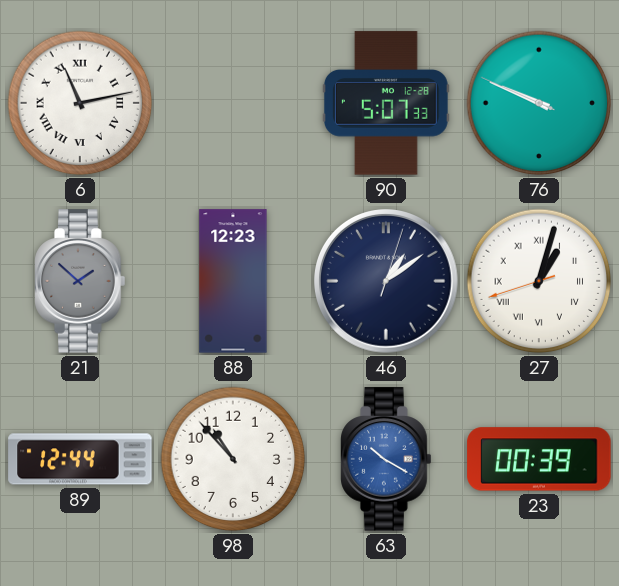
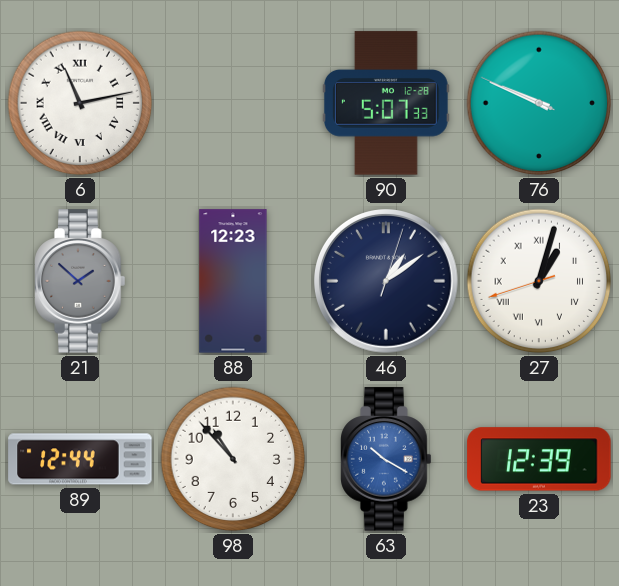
23: 00:39 -> 12:39 (539, 459)
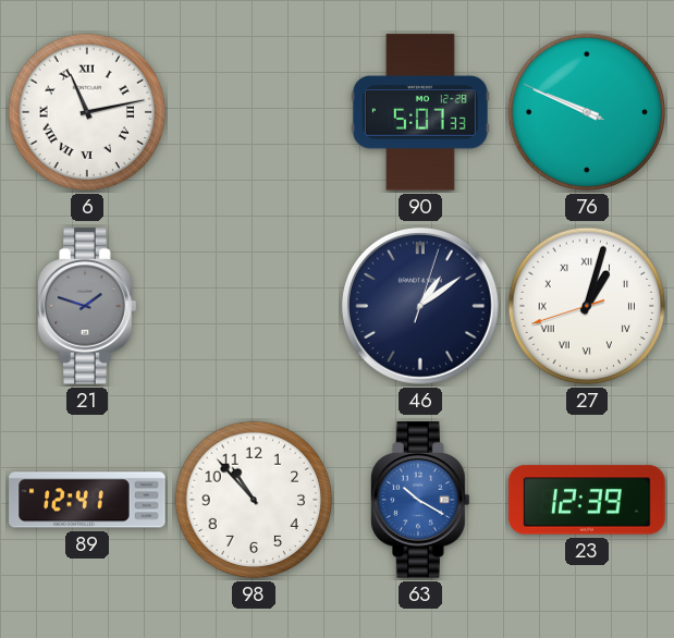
21: 1:52 -> 1:48 (87, 306)
88: 12:23 -> none (233, 281)
89: 12:44 -> 12:41 (87, 500)
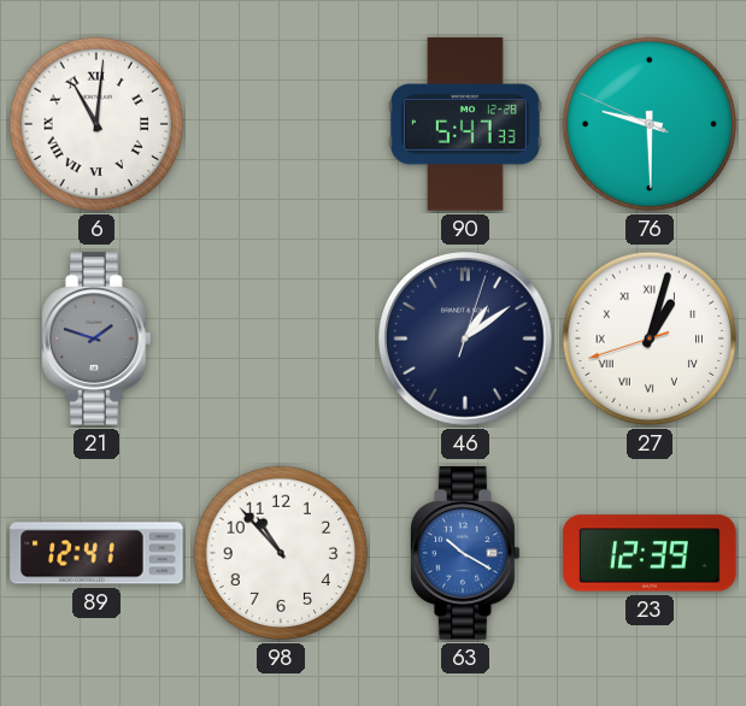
6: 11:13 -> 11:01 (96, 124)
90: 5:07 -> 5:47 (465, 124)
76: 9:48 -> 9:29 (650, 124)
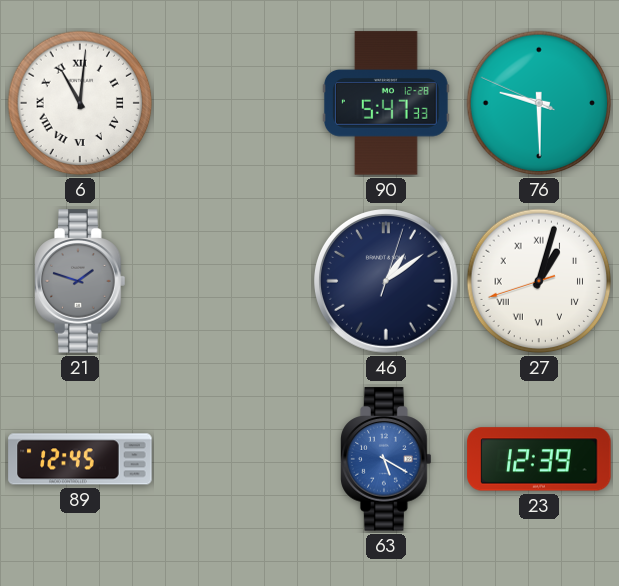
89: 12:41 -> 12:45 (80, 459)
98: 10:53 -> none (281, 553)
63: 10:20 -> 5:20 (386, 459)
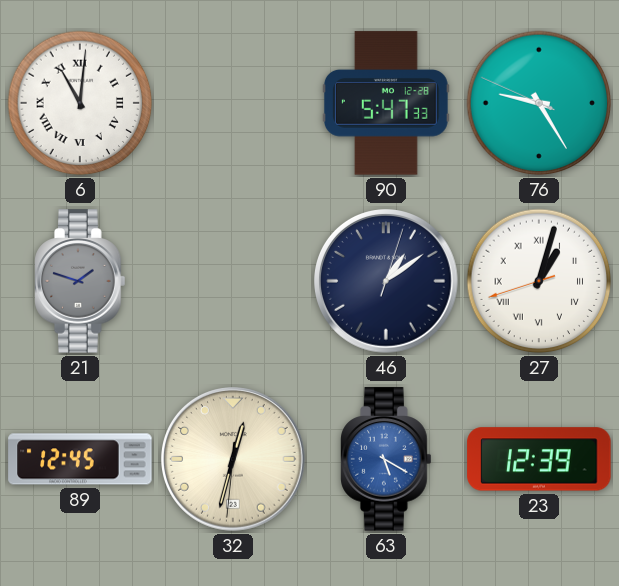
76: 9:29 -> 9:24 (539, 103)
32: none -> 12:32 (234, 460)
